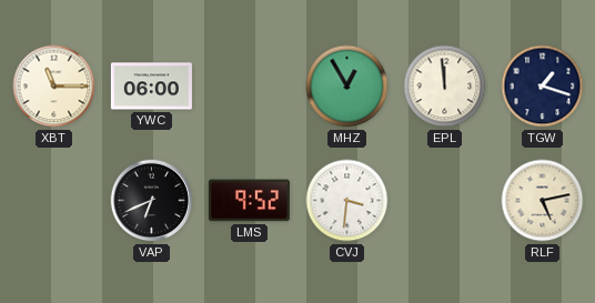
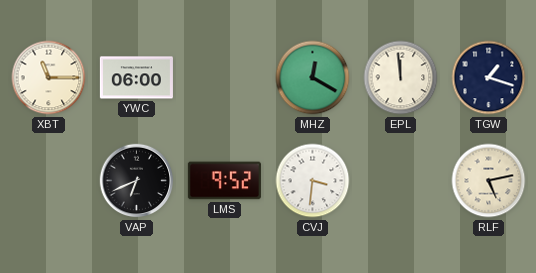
MHZ: 12:55 -> 12:20 (313, 78)
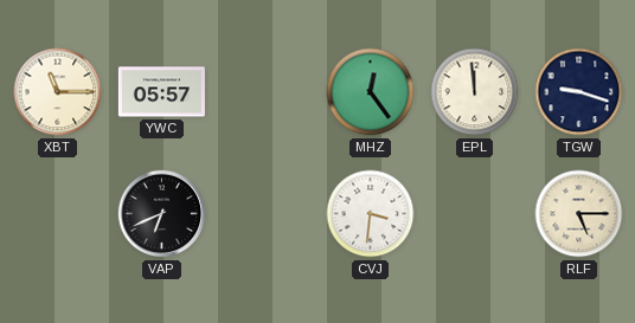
YWC: 06:00 -> 05:57 (161, 92)
MHZ: 12:20 -> 12:24 (371, 92)
TGW: 1:18 -> 9:18 (579, 92)
LMS: 9:52 -> none (224, 181)
RLF: 5:13 -> 5:15 (579, 214)
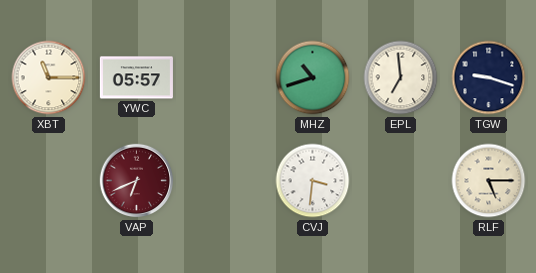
MHZ: 12:24 -> 10:42 (313, 78)
EPL: 11:59 -> 6:59 (401, 78)
VAP dial: black -> burgundy (137, 181)
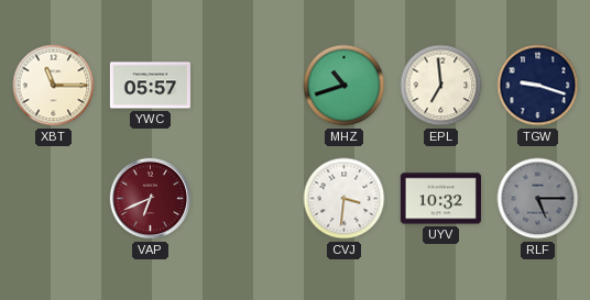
UYV: none -> 10:32 (440, 199)
RLF dial: cream -> grey (538, 199)
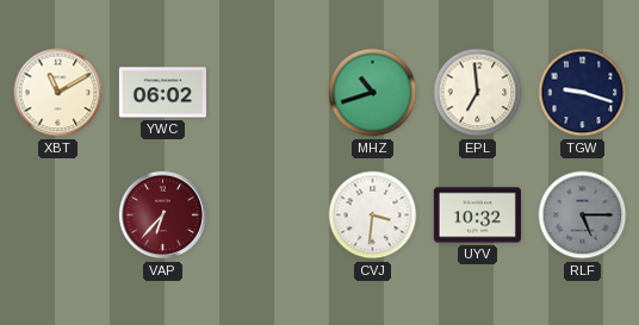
XBT: 11:15 -> 11:10 (58, 93)
YWC: 05:57 -> 06:02 (162, 93)
VAP: 6:41 -> 6:37 (163, 215)
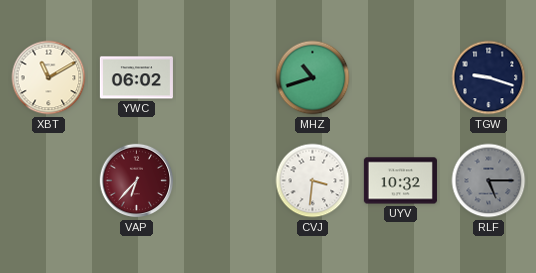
EPL: 6:59 -> none (478, 93)
